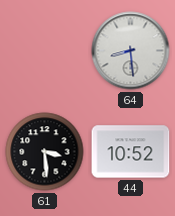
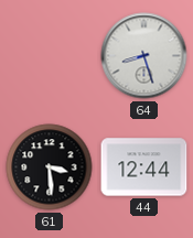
64: 8:29 -> 8:27 (144, 56)
44: 10:52 -> 12:44 (144, 167)
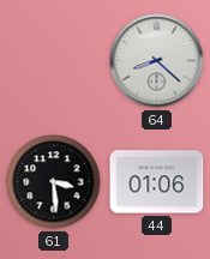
64: 8:27 -> 8:22 (157, 61)
44: 12:44 -> 01:06 (157, 182)
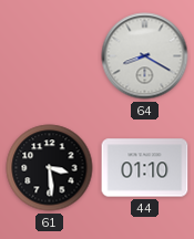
64: 8:22 -> 8:20 (145, 56)
44: 01:06 -> 01:10 (145, 168)
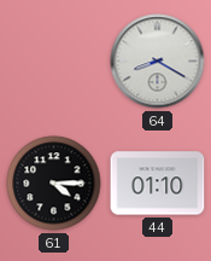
61: 3:29 -> 4:15 (54, 184)
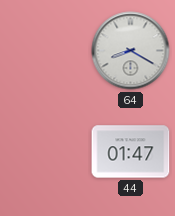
61: 4:15 -> none (54, 184)
44: 01:10 -> 01:47 (131, 152)
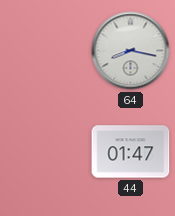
64: 8:20 -> 8:17 (131, 51)
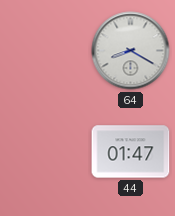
64: 8:17 -> 8:20 (131, 51)
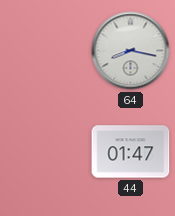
64: 8:20 -> 8:17 (131, 51)
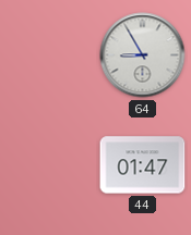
64: 8:17 -> 8:55 (143, 55)
